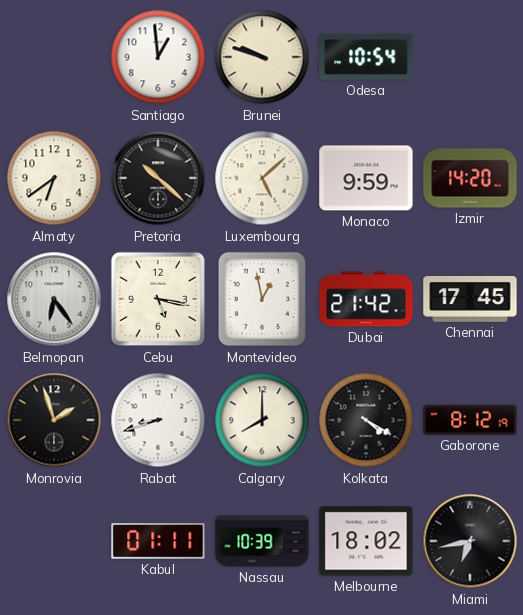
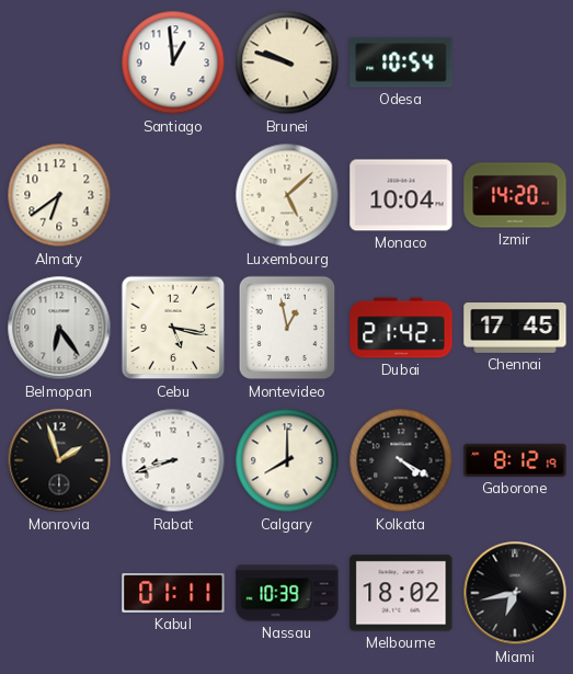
Pretoria: 10:22 -> none (158, 178)
Monaco: 9:59 -> 10:04 (401, 195)
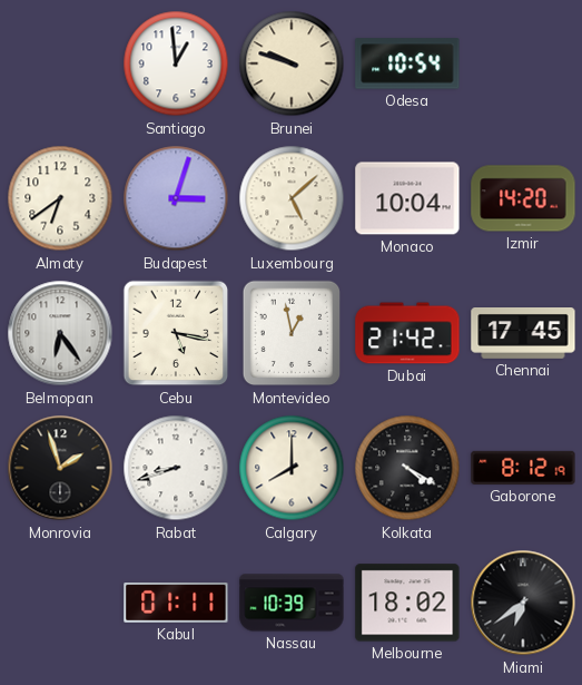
Budapest: none -> 3:03 (176, 198)
Miami: 6:43 -> 6:39 (523, 603)
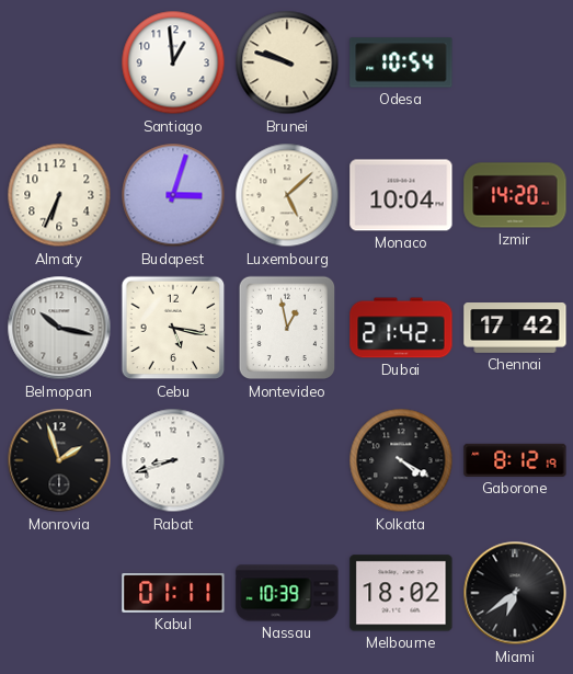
Almaty: 6:39 -> 6:34 (59, 195)
Belmopan: 6:24 -> 10:17 (59, 328)
Chennai: 17:45 -> 17:42 (515, 329)
Calgary: 8:00 -> none (292, 468)
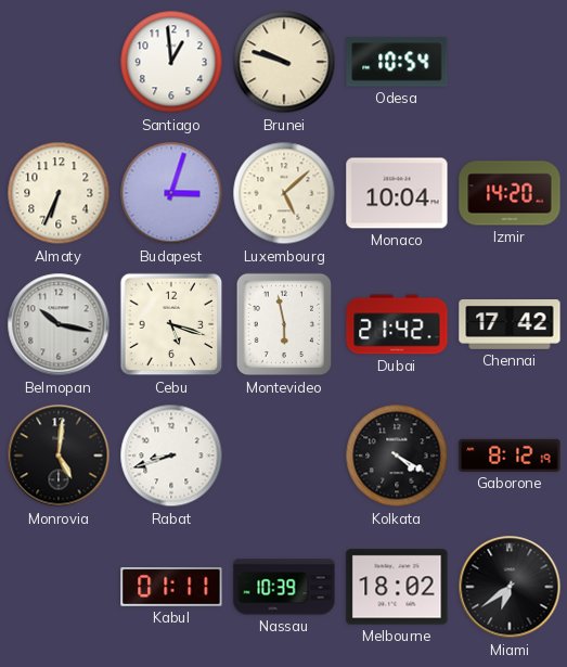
Cebu: 5:17 -> 5:18 (171, 324)
Montevideo: 12:58 -> 5:58 (284, 324)
Monrovia: 1:57 -> 5:01 (59, 456)
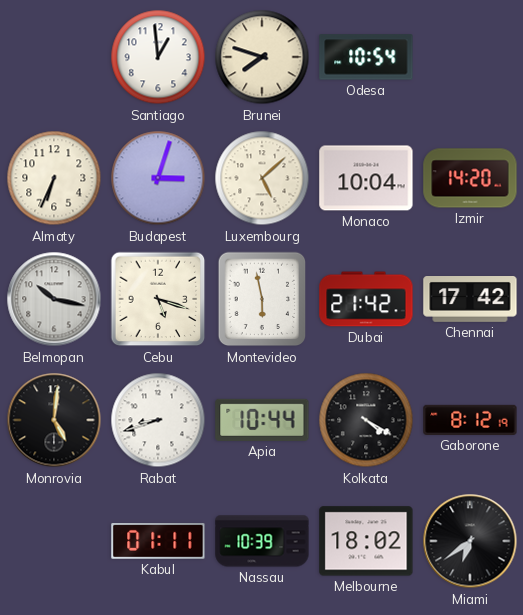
Brunei: 9:48 -> 7:48 (262, 57)
Apia: none -> 10:44 (262, 420)
